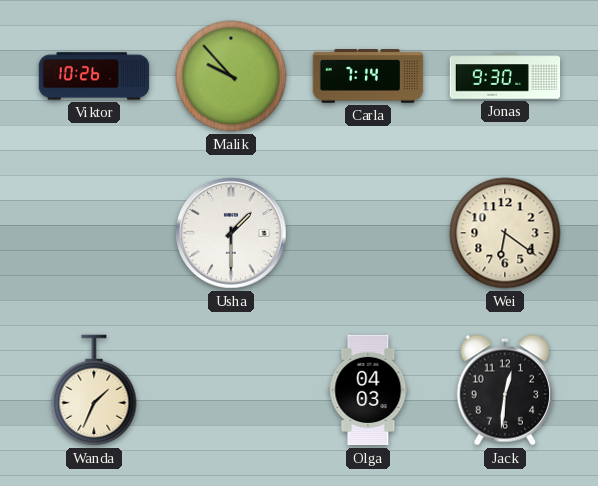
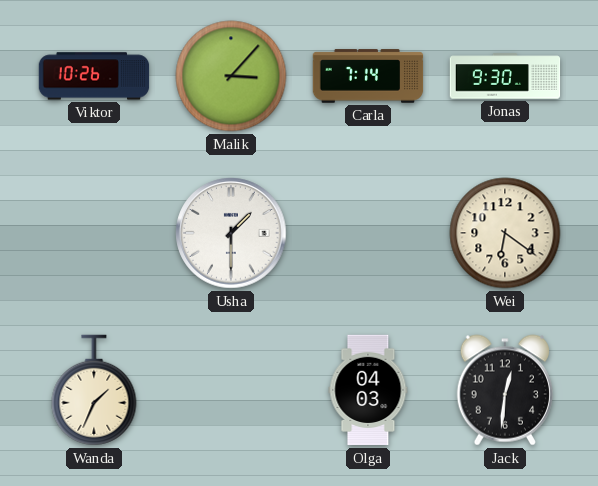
Malik: 9:53 -> 3:07 (231, 76)
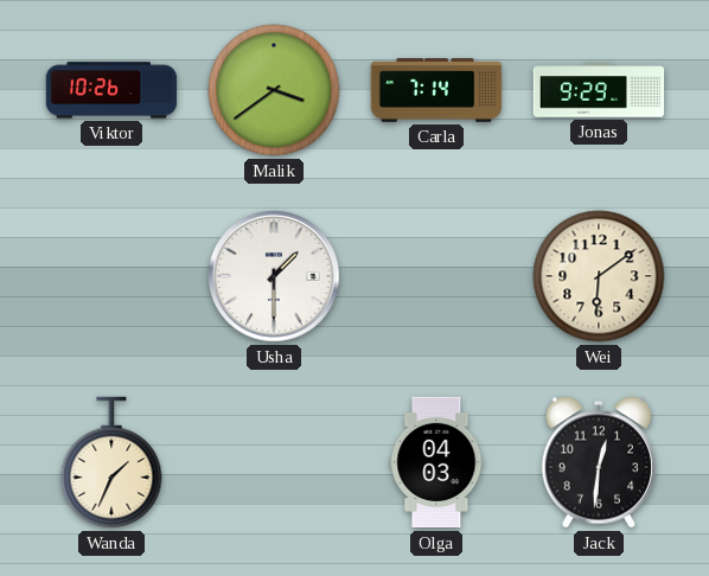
Malik: 3:07 -> 3:39 (274, 90)
Jonas: 9:30 -> 9:29 (599, 90)
Wei: 6:21 -> 6:09 (599, 276)
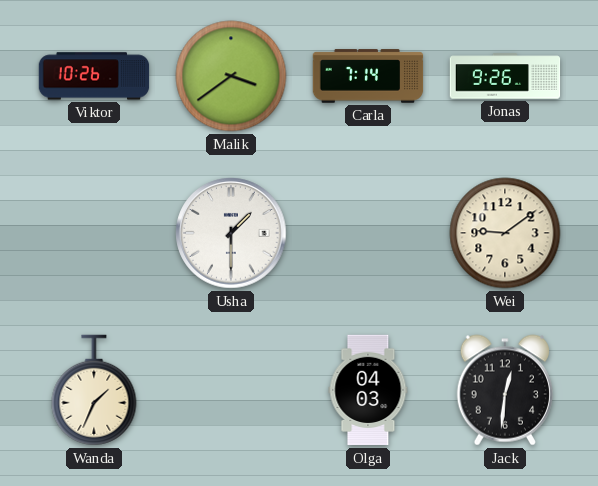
Jonas: 9:29 -> 9:26 (505, 76)
Wei: 6:09 -> 9:09 (505, 233)
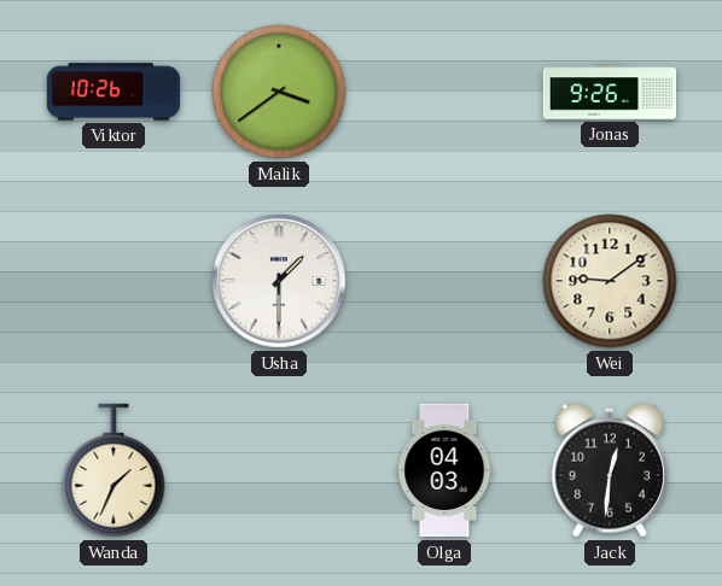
Carla: 7:14 -> none (368, 76)
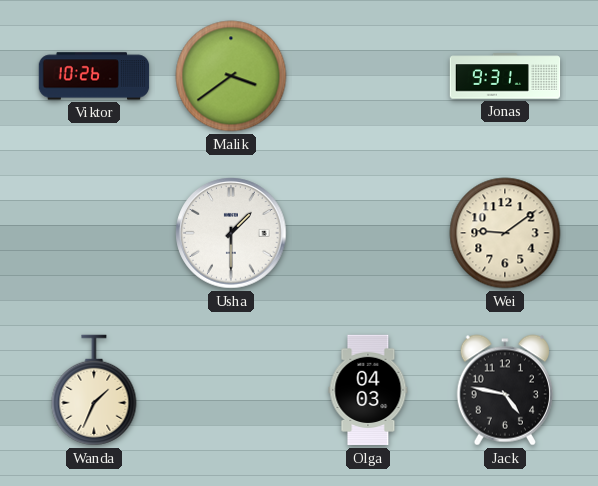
Jonas: 9:26 -> 9:31 (505, 76)
Jack: 12:31 -> 4:47 (504, 390)
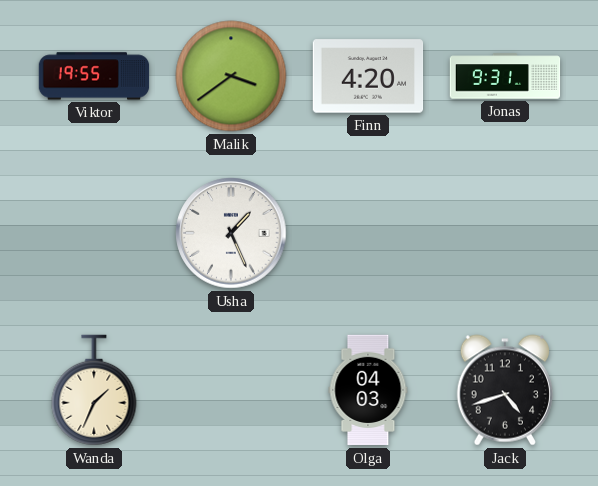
Viktor: 10:26 -> 19:55 (94, 76)
Finn: none -> 4:20 (368, 76)
Usha: 1:30 -> 1:26 (231, 233)
Wei: 9:09 -> none (505, 233)
Jack: 4:47 -> 4:42 (504, 390)
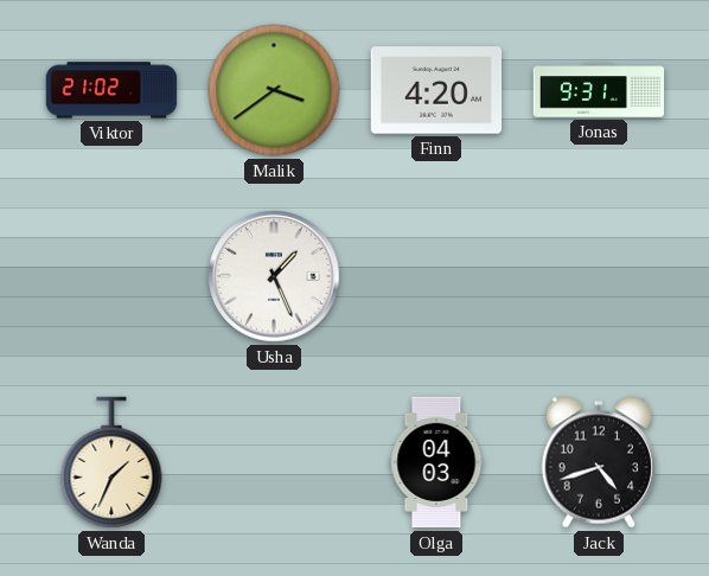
Viktor: 19:55 -> 21:02 (111, 90)
